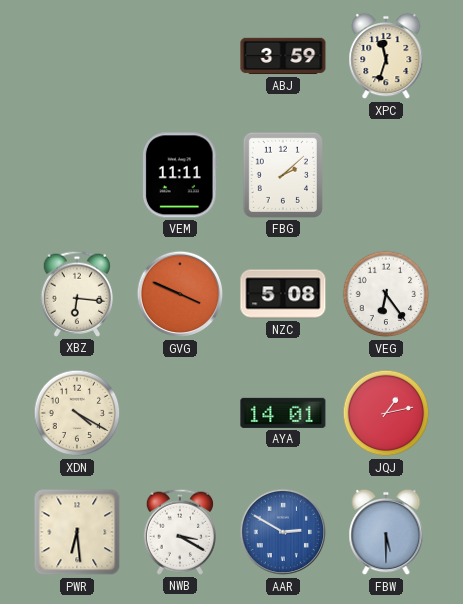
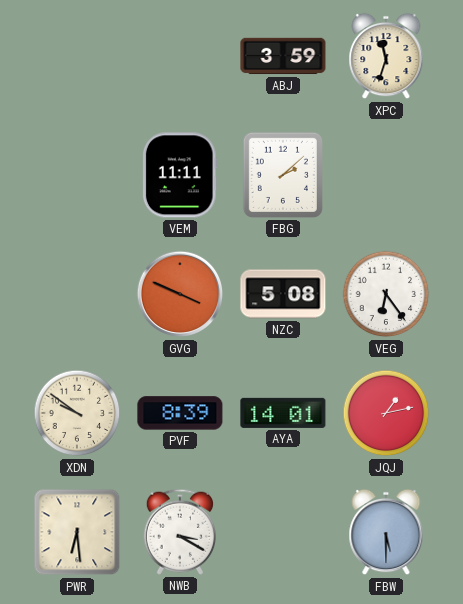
XBZ: 6:16 -> none (76, 294)
XDN: 4:20 -> 9:51 (77, 413)
PVF: none -> 8:39 (180, 413)
AAR: 2:50 -> none (283, 532)
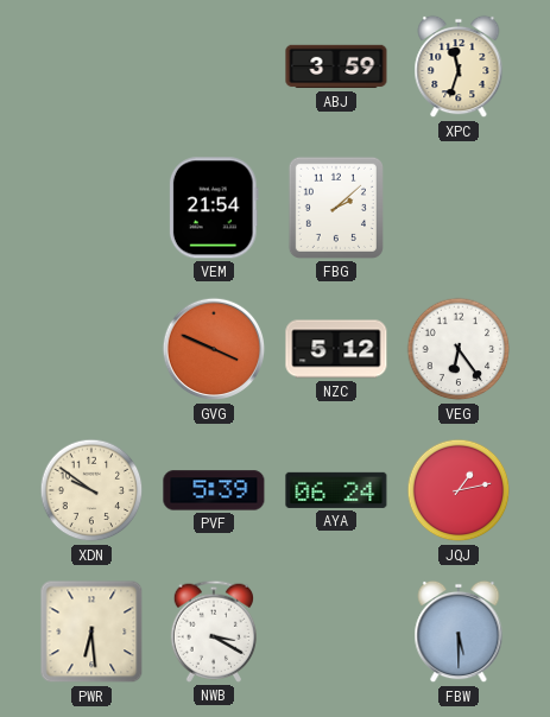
VEM: 11:11 -> 21:54 (214, 208)
NZC: 5:08 -> 5:12 (336, 349)
PVF: 8:39 -> 5:39 (214, 490)
AYA: 14:01 -> 06:24 (336, 490)
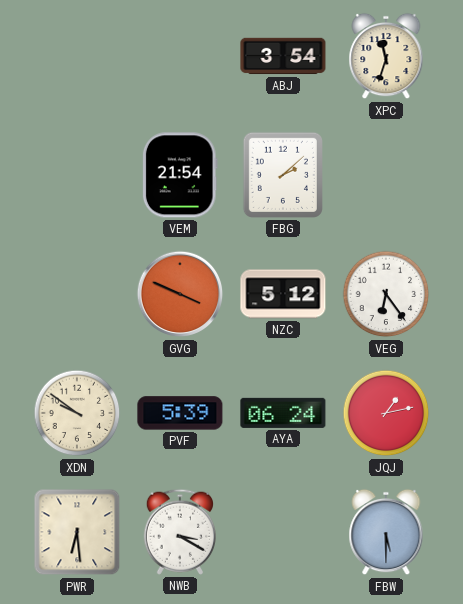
ABJ: 3:59 -> 3:54 (283, 56)
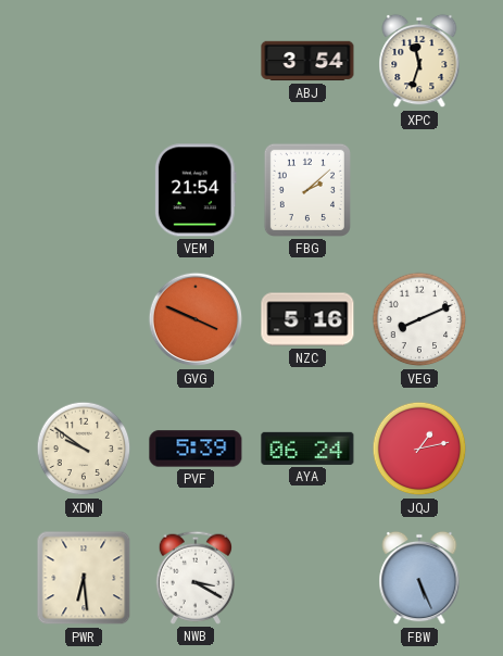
NZC: 5:12 -> 5:16 (307, 319)
VEG: 6:24 -> 8:11 (419, 319)
FBW: 5:30 -> 5:26 (419, 578)
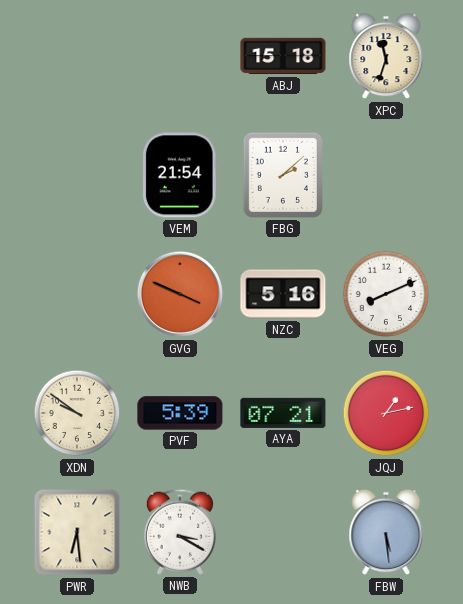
ABJ: 3:54 -> 15:18 (283, 56)
AYA: 06:24 -> 07:21 (283, 413)
FBW: 5:26 -> 5:29 (386, 532)
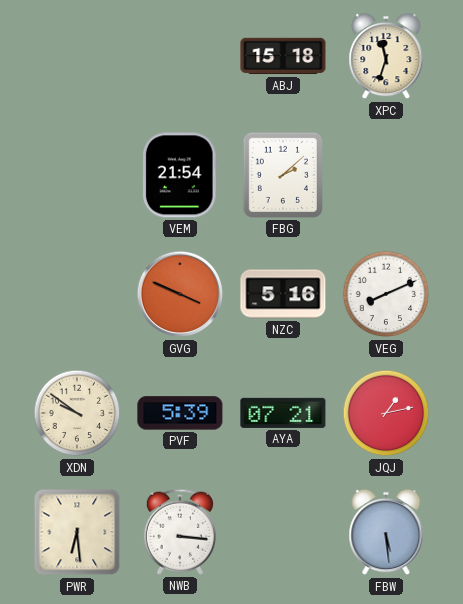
NWB: 3:20 -> 3:16 (179, 532)
